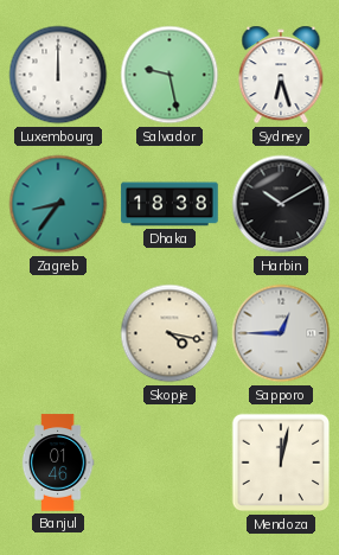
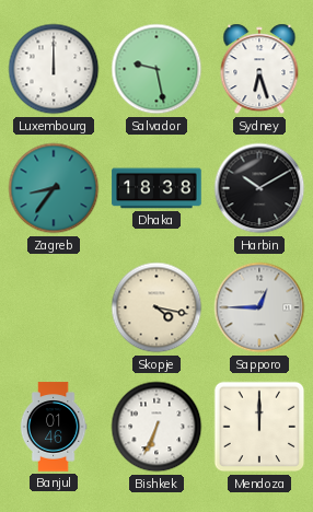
Bishkek: none -> 6:34 (156, 427)
Mendoza: 12:02 -> 12:00 (259, 427)
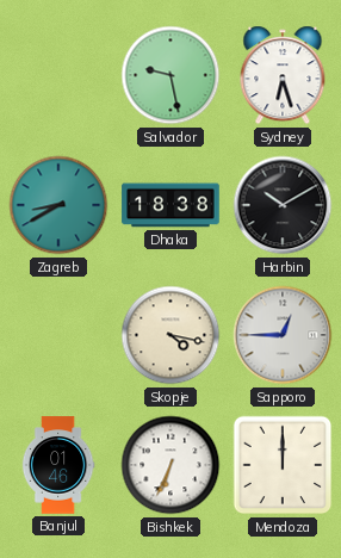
Luxembourg: 12:00 -> none (54, 69)
Zagreb: 8:36 -> 8:40 (58, 205)
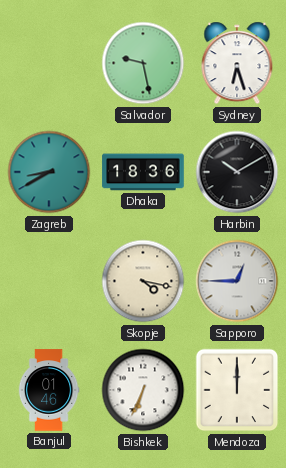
Dhaka: 18:38 -> 18:36 (143, 172)
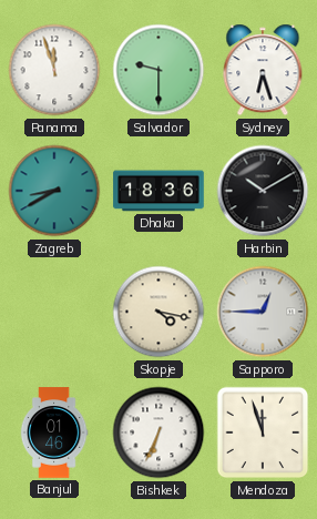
Panama: none -> 11:57 (54, 70)
Salvador: 9:28 -> 9:30 (158, 70)
Mendoza: 12:00 -> 11:57 (263, 432)
